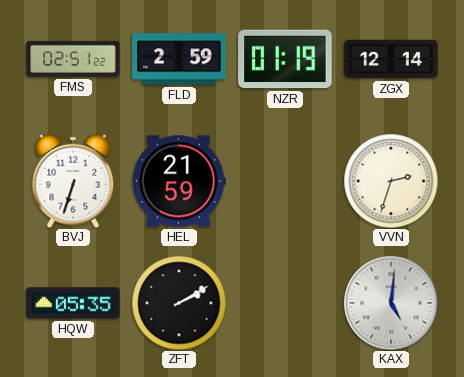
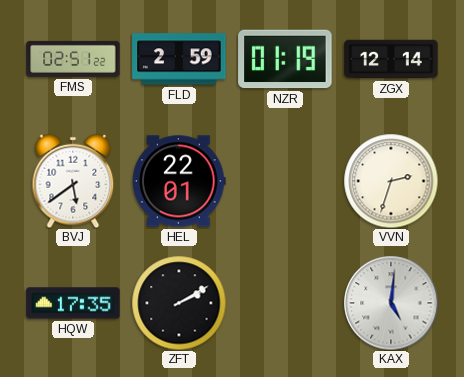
BVJ: 6:33 -> 5:39 (73, 181)
HEL: 21:59 -> 22:01 (179, 181)
HQW: 05:35 -> 17:35 (73, 303)
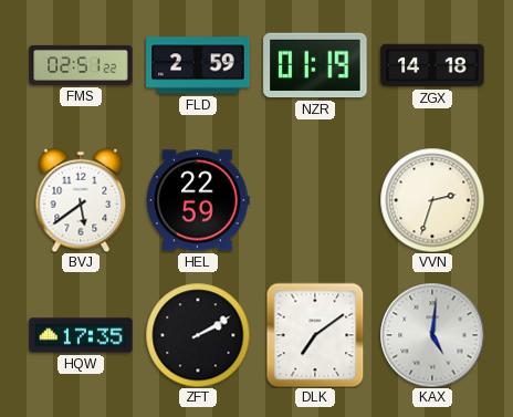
ZGX: 12:14 -> 14:18 (432, 65)
HEL: 22:01 -> 22:59 (198, 200)
DLK: none -> 7:09 (315, 335)
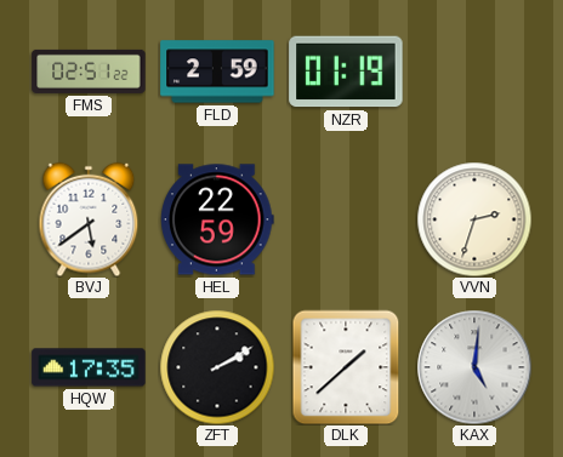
ZGX: 14:18 -> none (432, 65)
DLK: 7:09 -> 1:38 (346, 367)
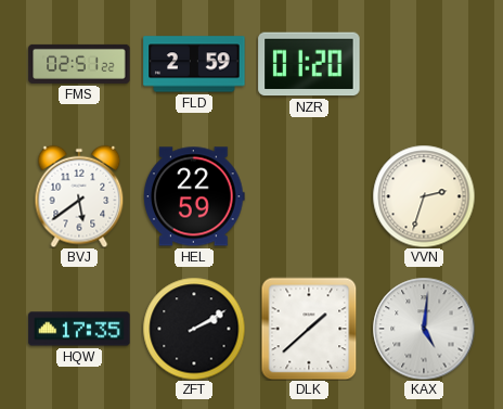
NZR: 01:19 -> 01:20 (309, 64)
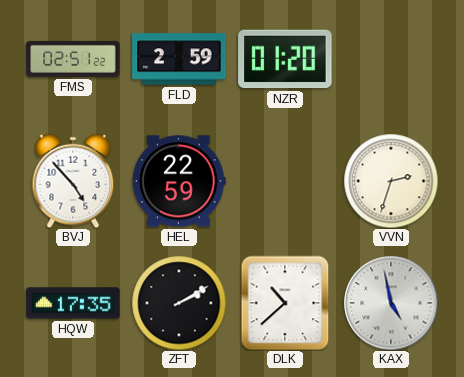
BVJ: 5:39 -> 4:53 (73, 181)
DLK: 1:38 -> 10:38 (285, 303)
KAX: 5:01 -> 4:58 (391, 303)
